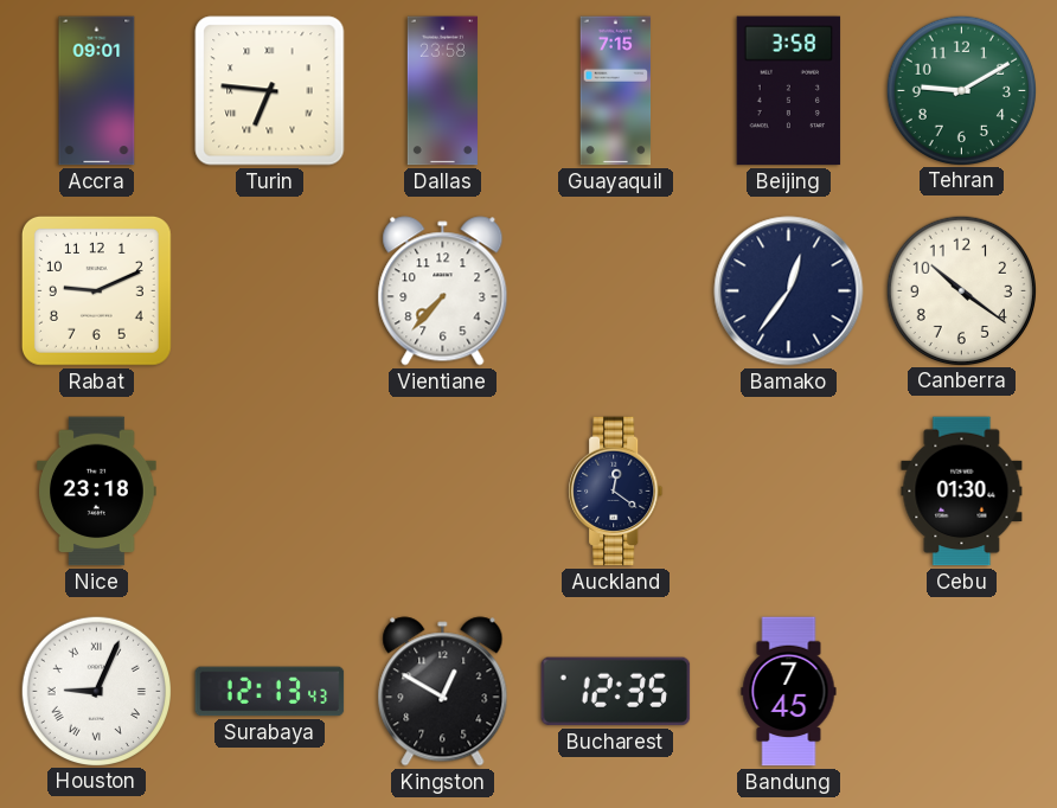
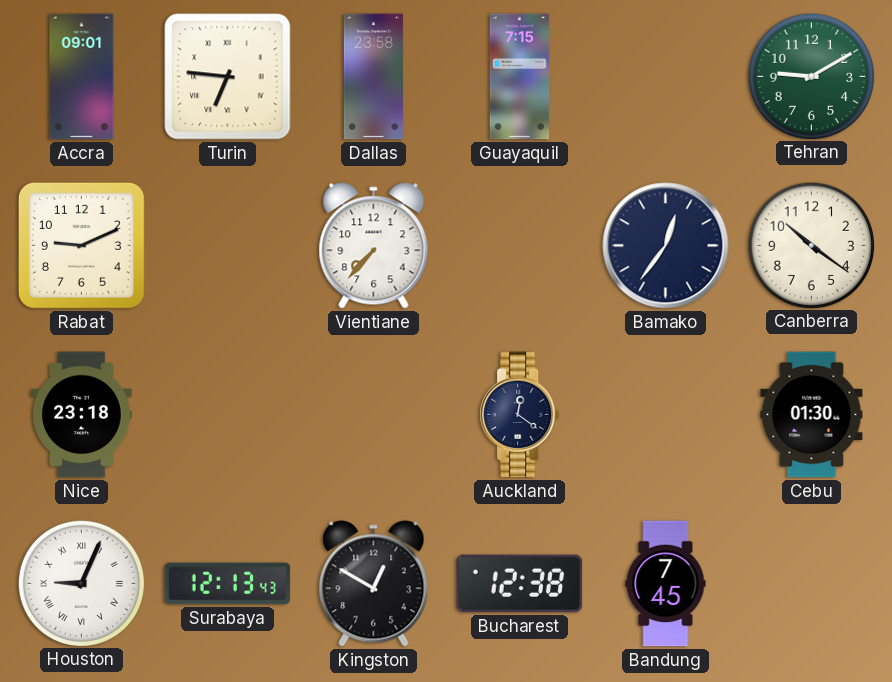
Beijing: 3:58 -> none (789, 91)
Bucharest: 12:35 -> 12:38 (520, 584)
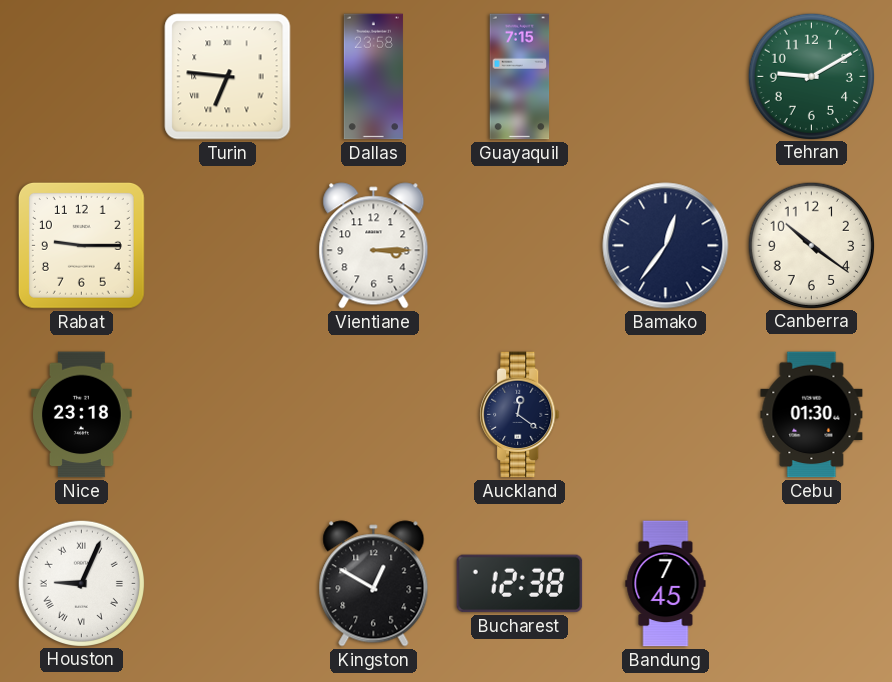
Accra: 09:01 -> none (82, 77)
Rabat: 9:11 -> 9:15 (81, 245)
Vientiane: 7:37 -> 3:15 (374, 246)
Surabaya: 12:13 -> none (228, 584)
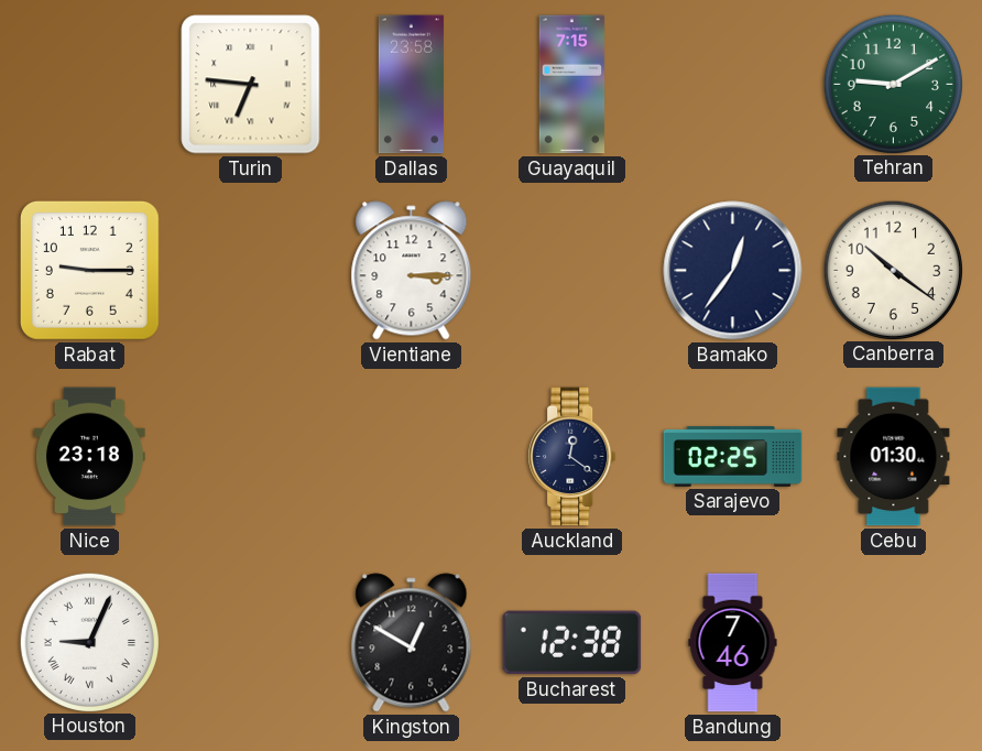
Sarajevo: none -> 02:25 (733, 457)
Bandung: 7:45 -> 7:46 (733, 643)
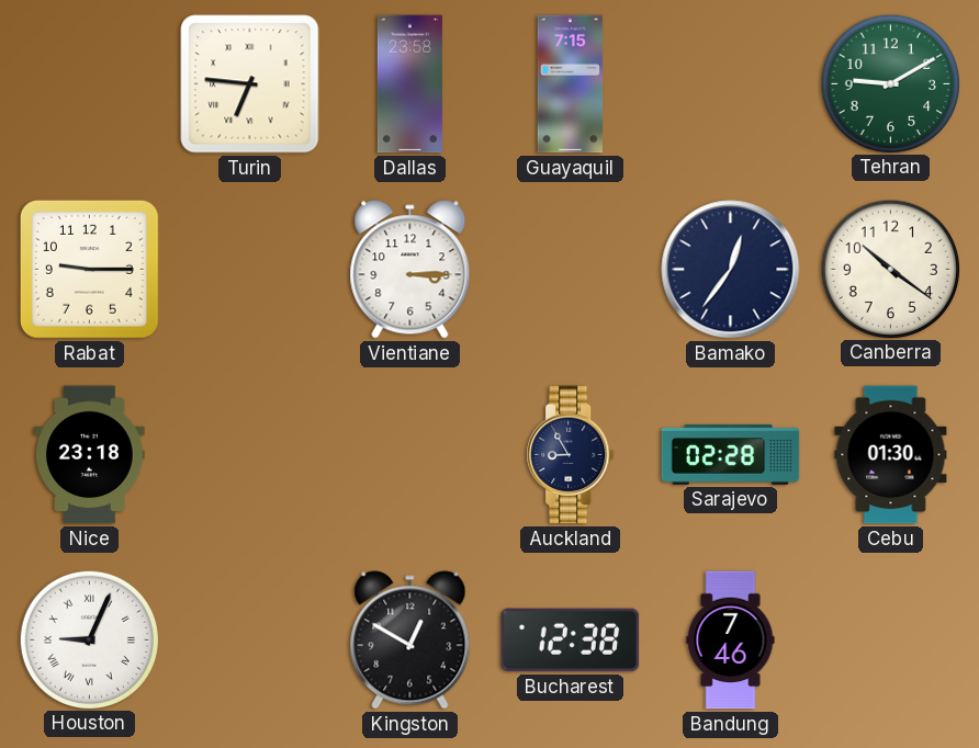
Auckland: 12:21 -> 8:55 (571, 455)
Sarajevo: 02:25 -> 02:28 (731, 455)
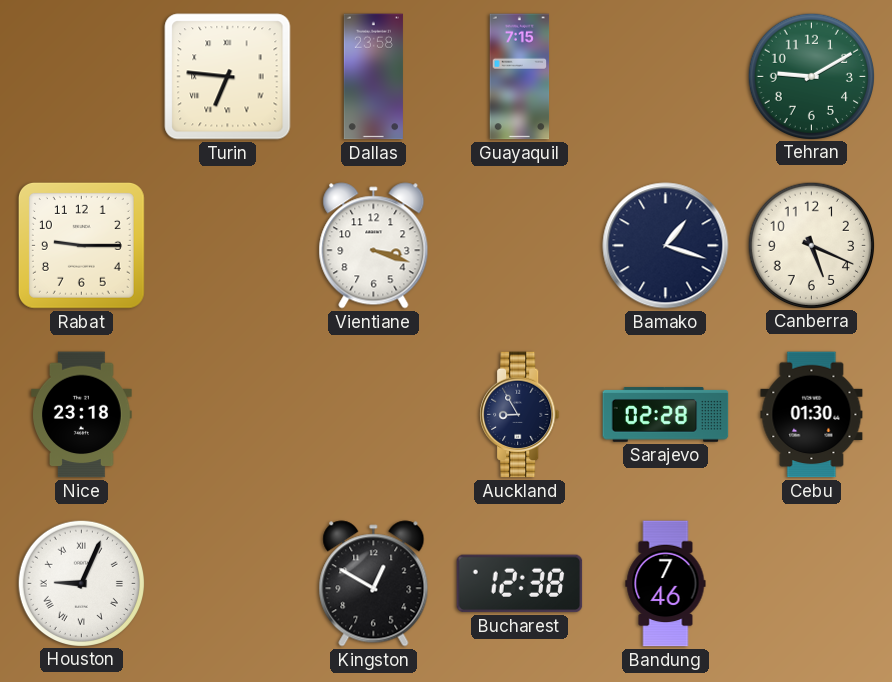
Vientiane: 3:15 -> 3:18 (374, 246)
Bamako: 12:36 -> 1:18 (666, 246)
Canberra: 10:21 -> 5:19 (811, 245)
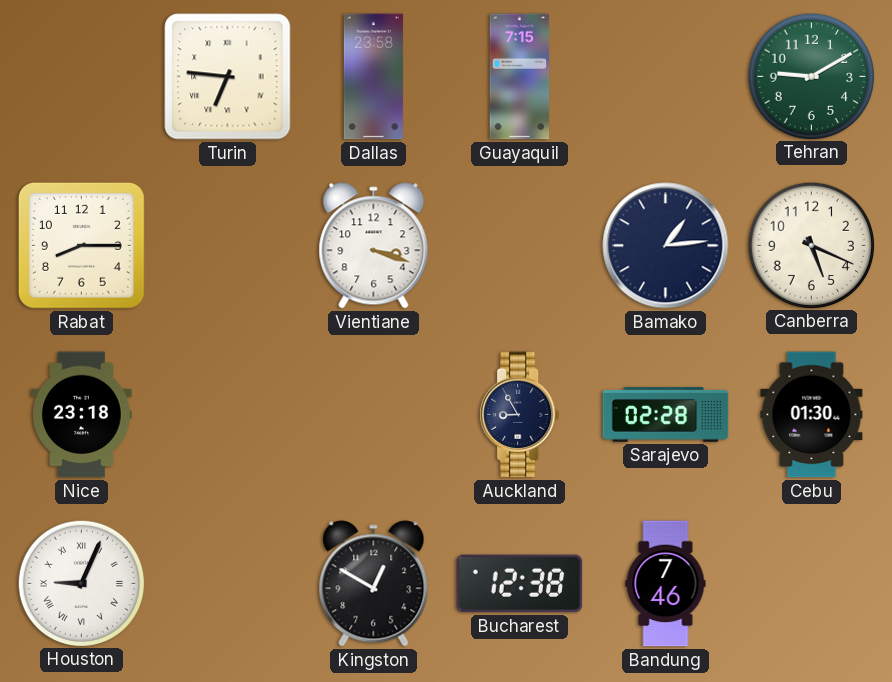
Rabat: 9:15 -> 8:15 (81, 245)
Bamako: 1:18 -> 1:14 (666, 246)
